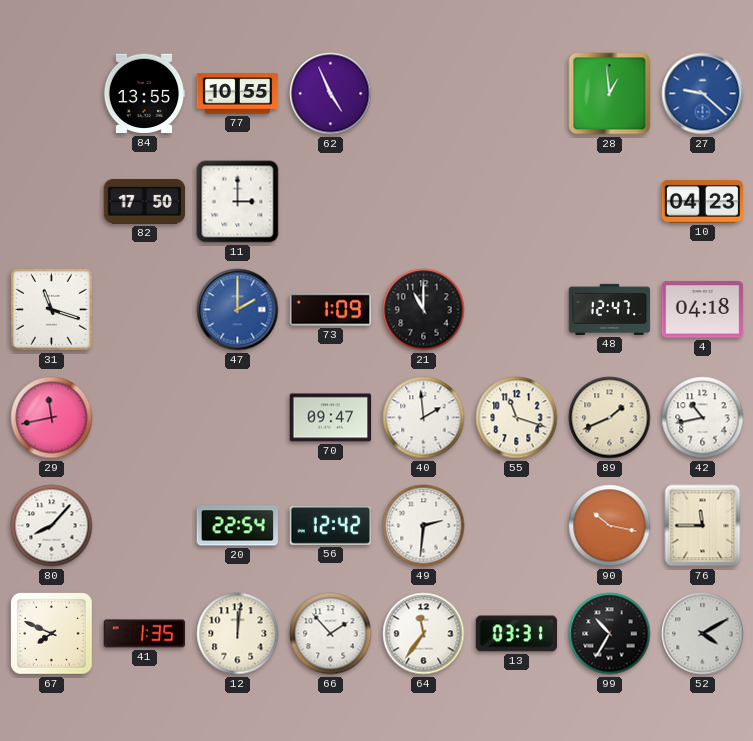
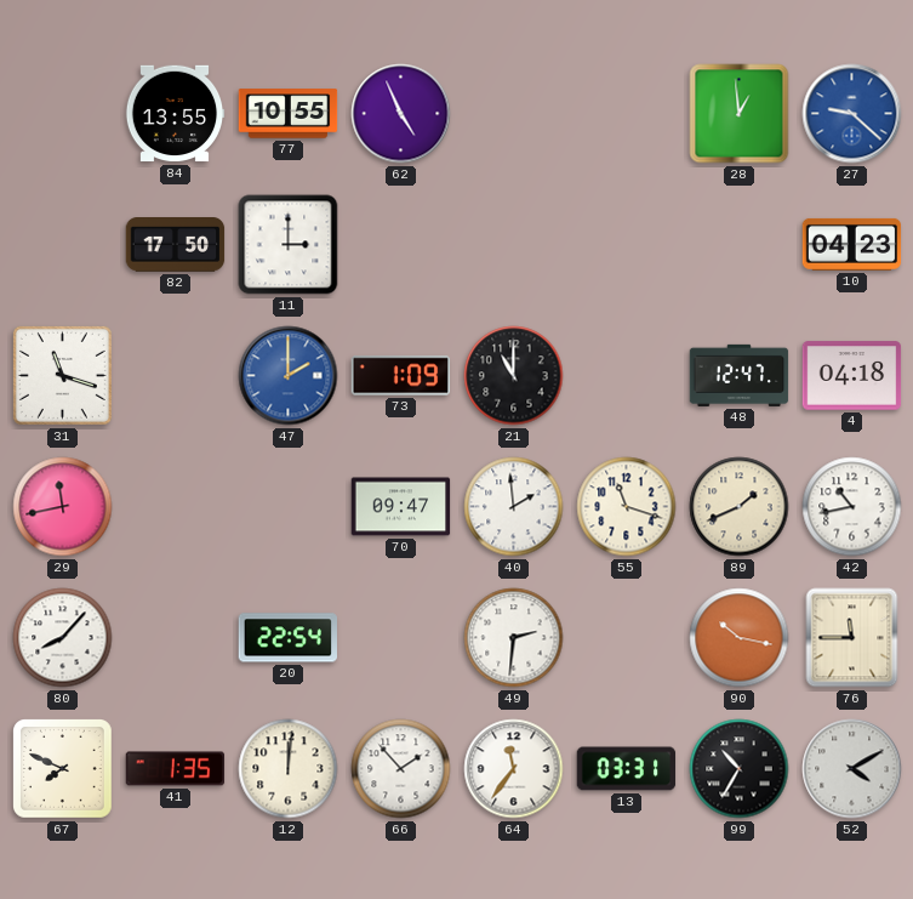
56: 12:42 -> none (331, 525)
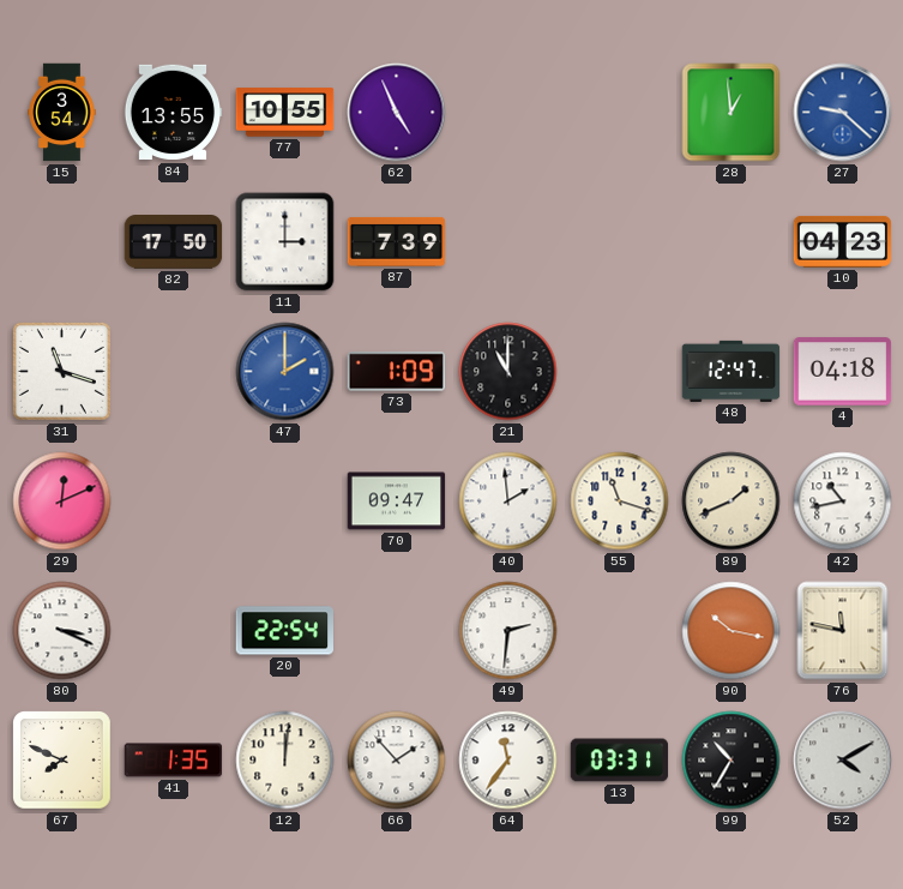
15: none -> 3:54 (62, 113)
87: none -> 7:39 (397, 241)
29: 11:43 -> 12:11 (62, 501)
80: 8:07 -> 3:19 (62, 631)
76: 11:45 -> 11:47 (843, 631)
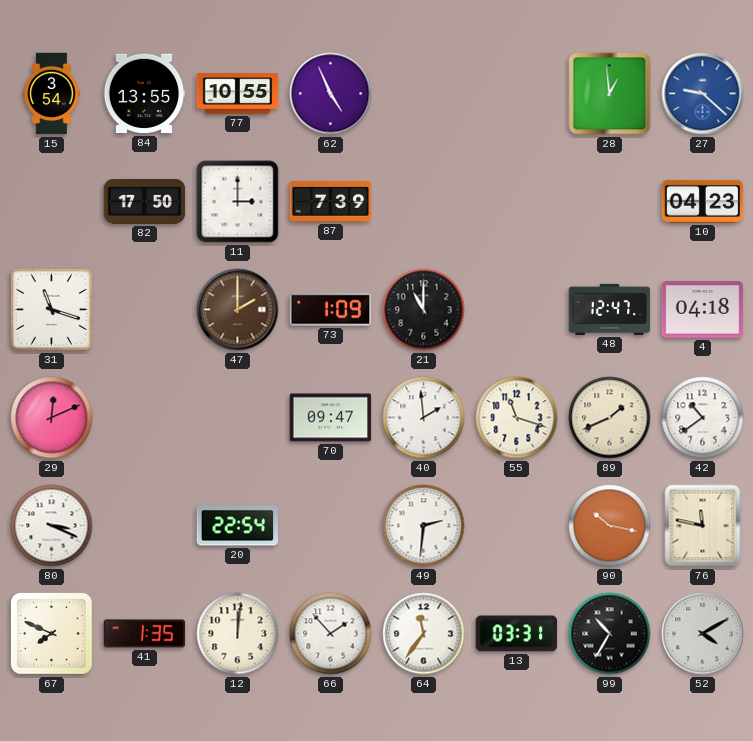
47 dial: blue -> brown (238, 310)
42: 10:43 -> 10:39 (703, 418)
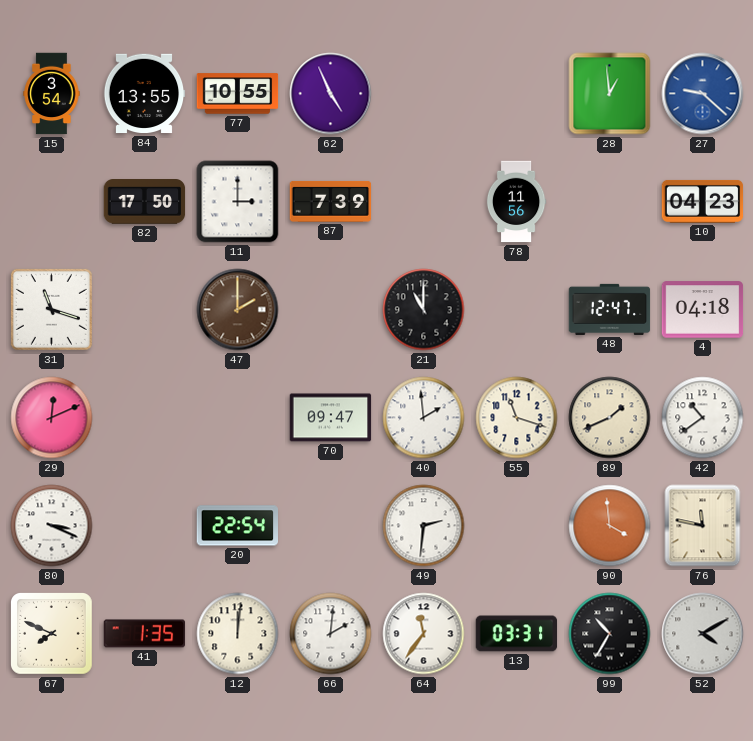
78: none -> 11:56 (516, 202)
73: 1:09 -> none (331, 310)
90: 10:17 -> 3:59 (610, 526)
66: 1:53 -> 2:01 (331, 634)
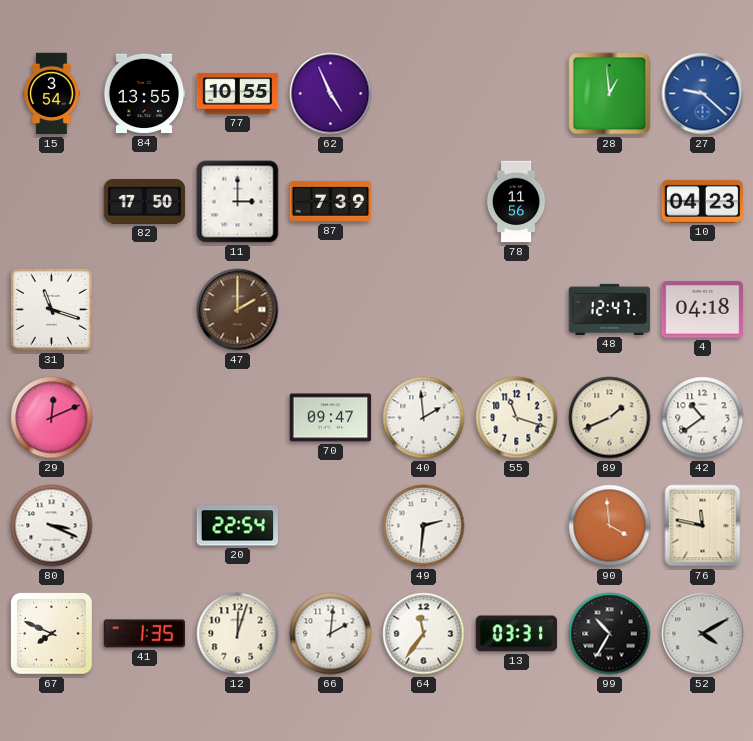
21: 11:00 -> none (424, 310)
12: 12:01 -> 12:03 (238, 634)
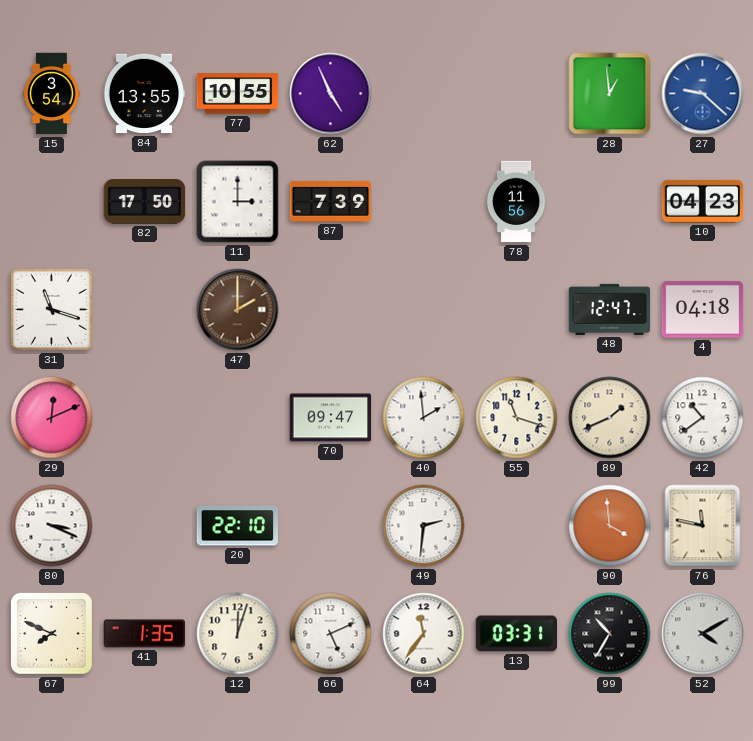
20: 22:54 -> 22:10 (237, 526)
66: 2:01 -> 5:11 (331, 634)
